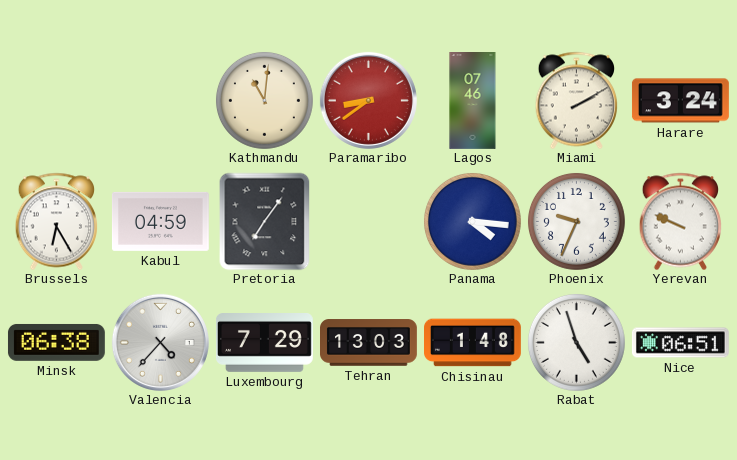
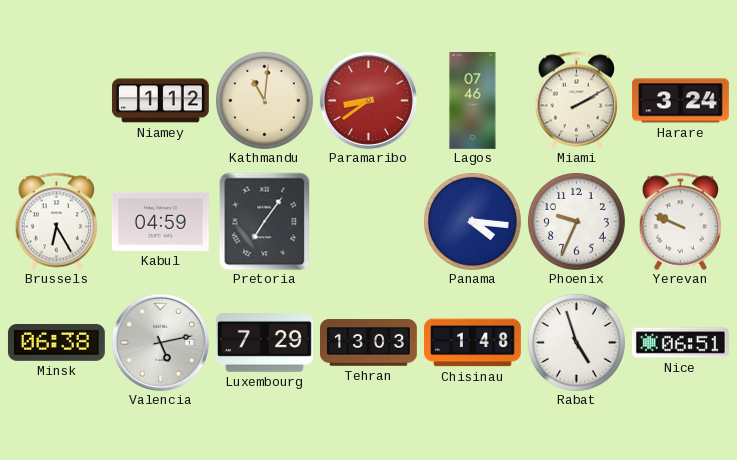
Niamey: none -> 1:12 (160, 101)
Valencia: 4:37 -> 5:13 (160, 342)
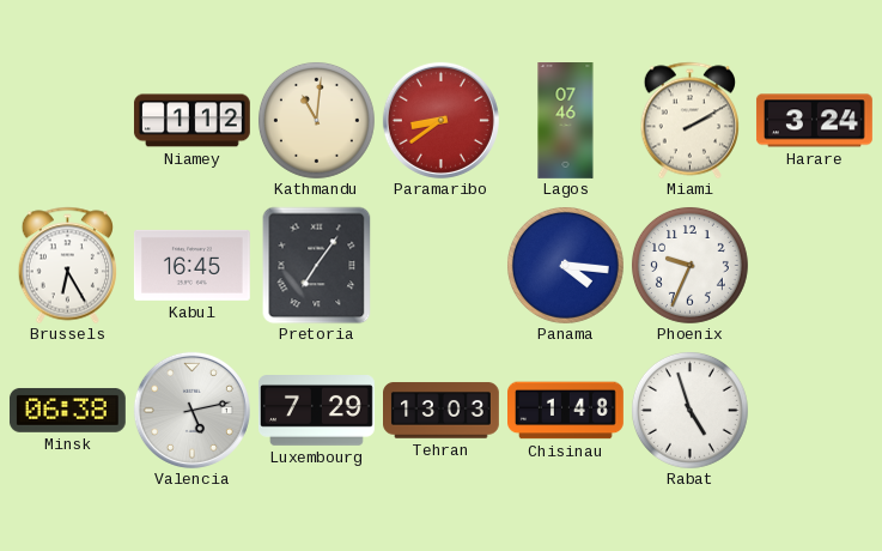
Kabul: 04:59 -> 16:45 (191, 265)
Yerevan: 9:49 -> none (680, 221)
Nice: 06:51 -> none (680, 343)
